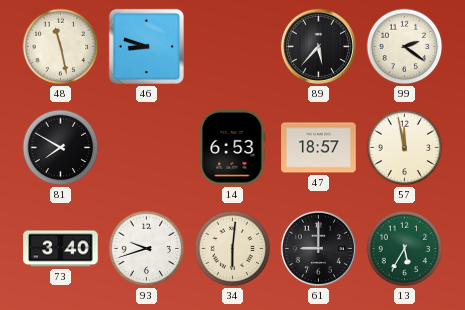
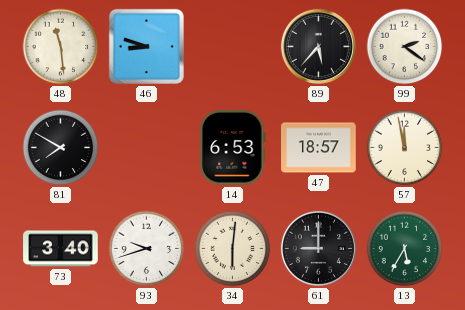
48: 11:28 -> 11:29 (61, 47)
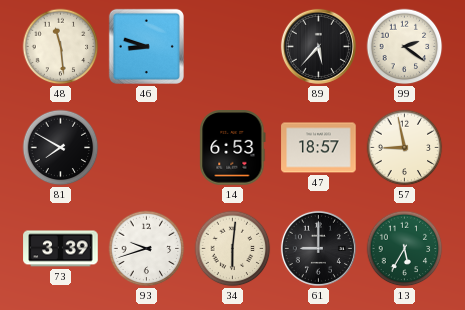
57: 11:58 -> 8:58 (405, 148)
73: 3:40 -> 3:39 (61, 249)
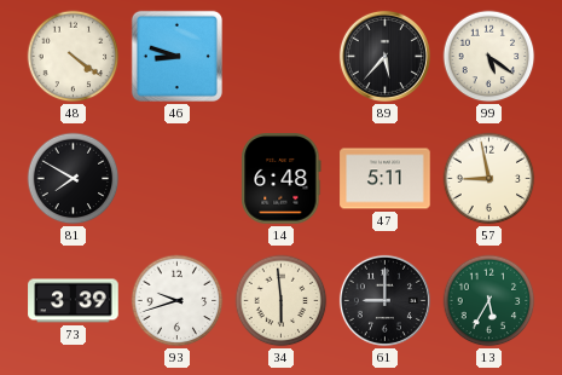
48: 11:29 -> 4:21 (74, 57)
99: 2:21 -> 5:21 (489, 57)
14: 6:53 -> 6:48 (282, 179)
47: 18:57 -> 5:11 (386, 179)
34: 6:01 -> 5:59 (282, 301)
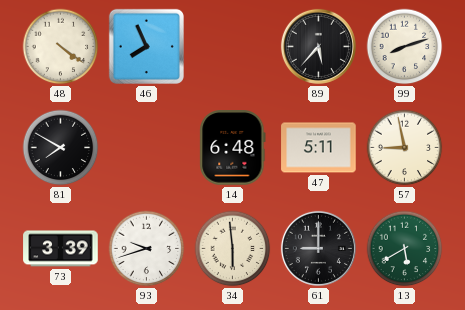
46: 8:48 -> 7:56 (146, 46)
99: 5:21 -> 8:12 (405, 47)
13: 5:35 -> 5:40 (405, 249)
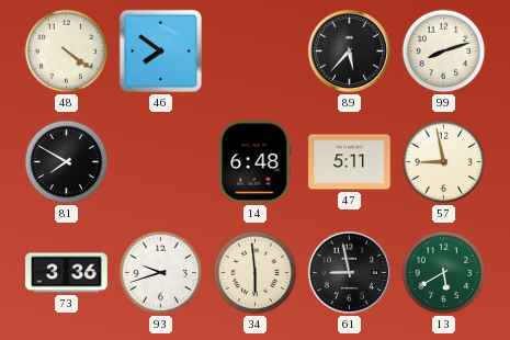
46: 7:56 -> 7:51 (160, 50)
73: 3:39 -> 3:36 (67, 273)
61: 9:00 -> 8:58 (349, 272)
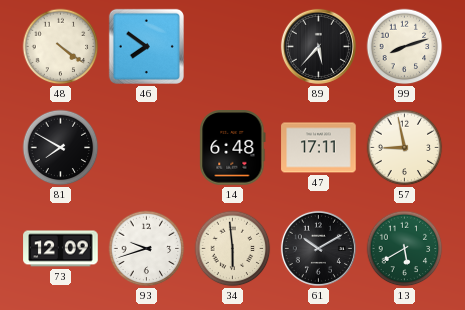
47: 5:11 -> 17:11 (319, 148)
73: 3:36 -> 12:09 (61, 249)
61: 8:58 -> 10:10 (318, 248)
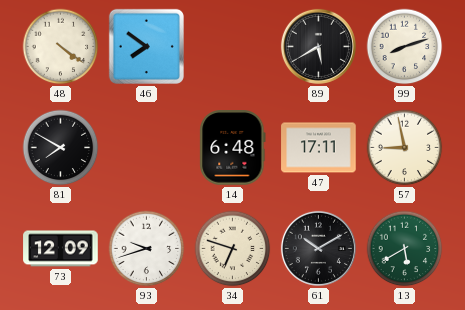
89: 5:37 -> 5:40 (318, 46)
34: 5:59 -> 6:48 (233, 249)
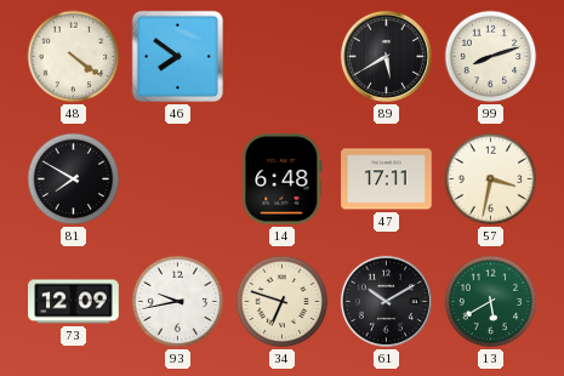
57: 8:58 -> 3:32 (491, 180)
93: 9:42 -> 9:43 (178, 302)
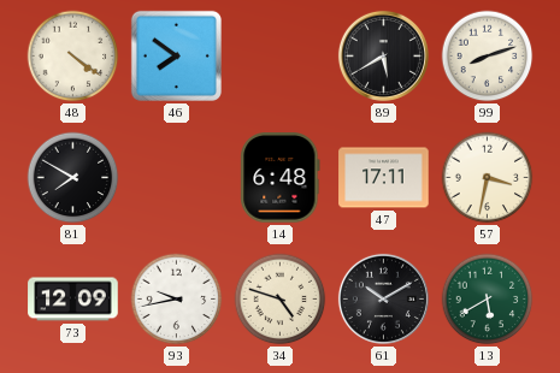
34: 6:48 -> 4:48 (281, 300)
